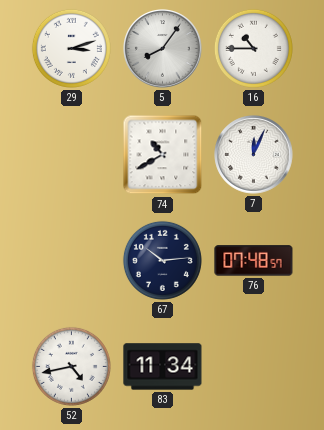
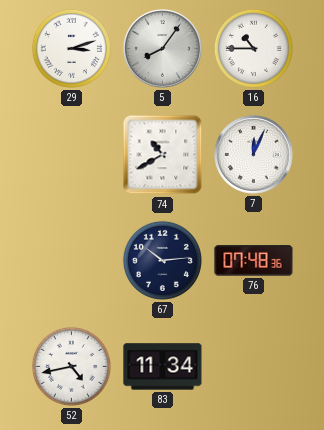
76: 07:48:57 -> 07:48:36 (254, 261)
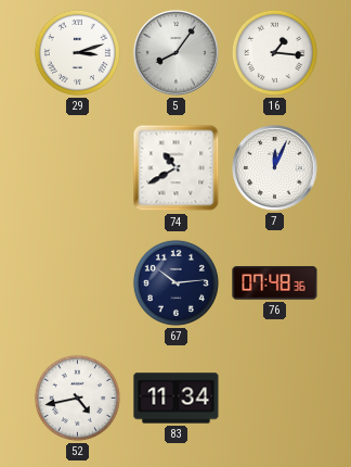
16: 10:45 -> 1:16 (274, 52)
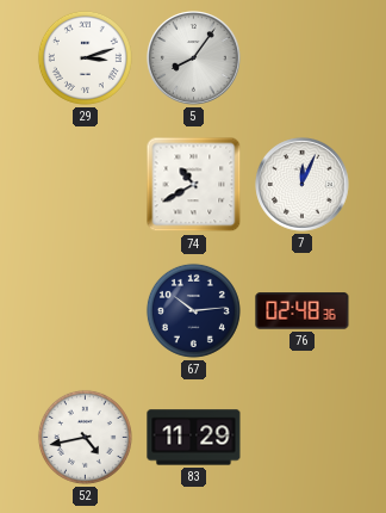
16: 1:16 -> none (274, 52)
76: 07:48 -> 02:48 (303, 311)
83: 11:34 -> 11:29 (194, 438)
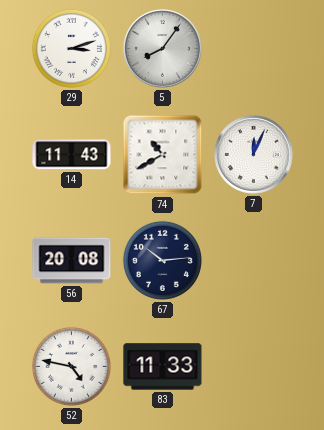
14: none -> 11:43 (72, 155)
56: none -> 20:08 (72, 261)
76: 02:48 -> none (303, 311)
52: 4:43 -> 4:47 (71, 366)
83: 11:29 -> 11:33 (163, 367)
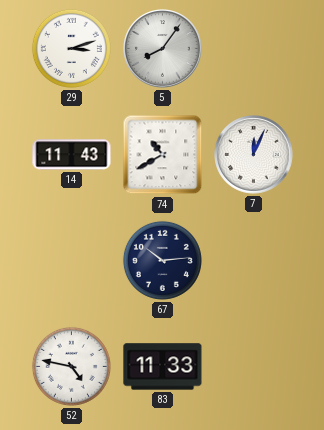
56: 20:08 -> none (72, 261)
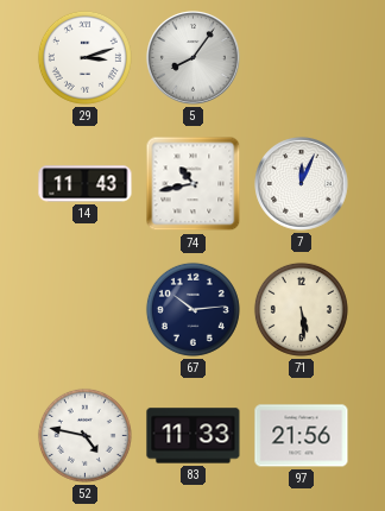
74: 10:40 -> 10:43 (194, 184)
71: none -> 5:29 (301, 309)
97: none -> 21:56 (302, 436)
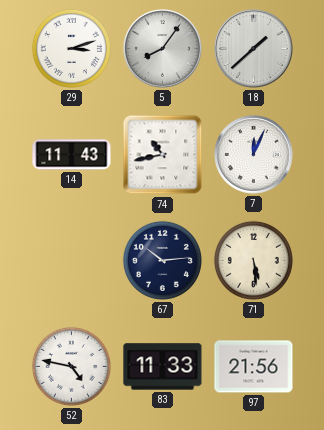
18: none -> 1:38 (254, 49)
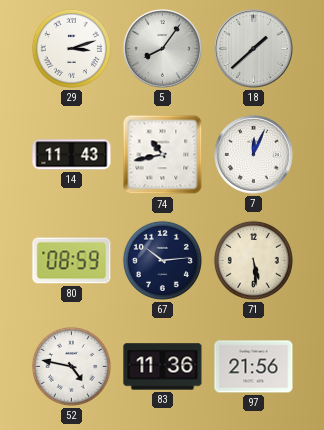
80: none -> 08:59 (72, 261)
83: 11:33 -> 11:36 (163, 367)
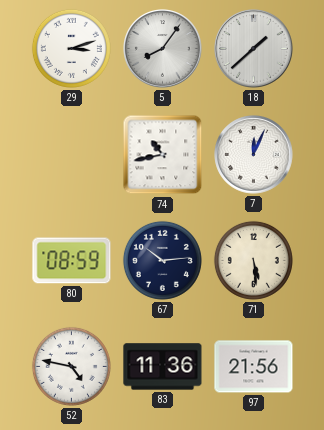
14: 11:43 -> none (72, 155)
